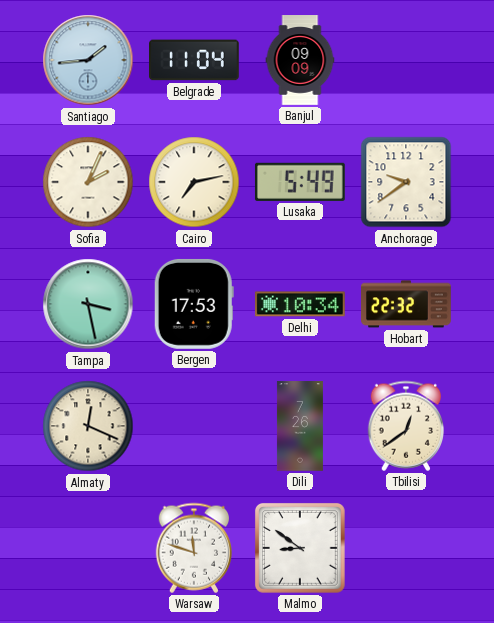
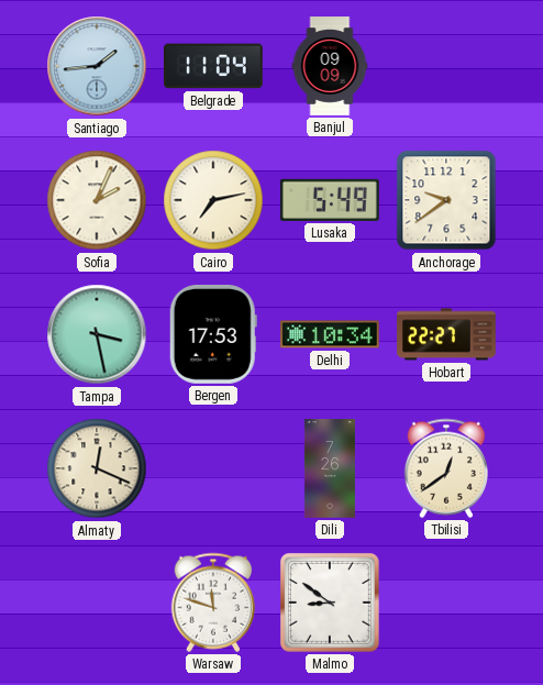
Hobart: 22:32 -> 22:27 (446, 334)
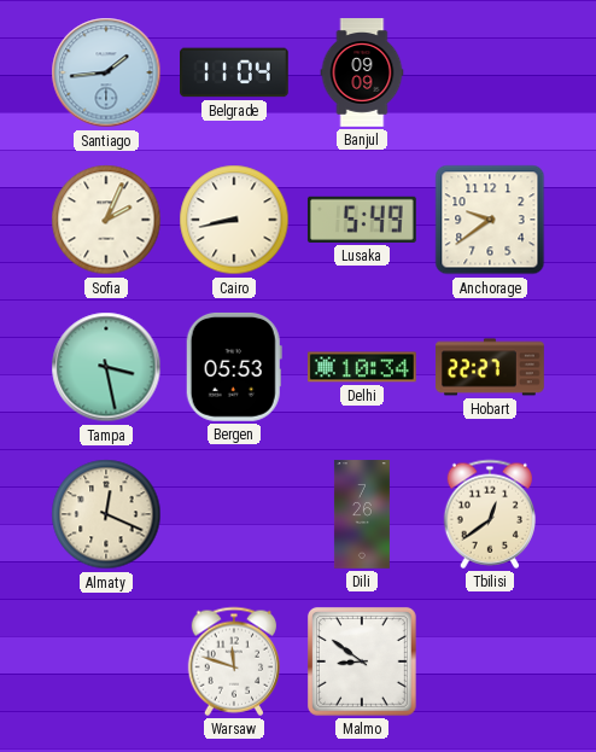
Cairo: 7:13 -> 8:43 (234, 220)
Bergen: 17:53 -> 05:53 (234, 367)
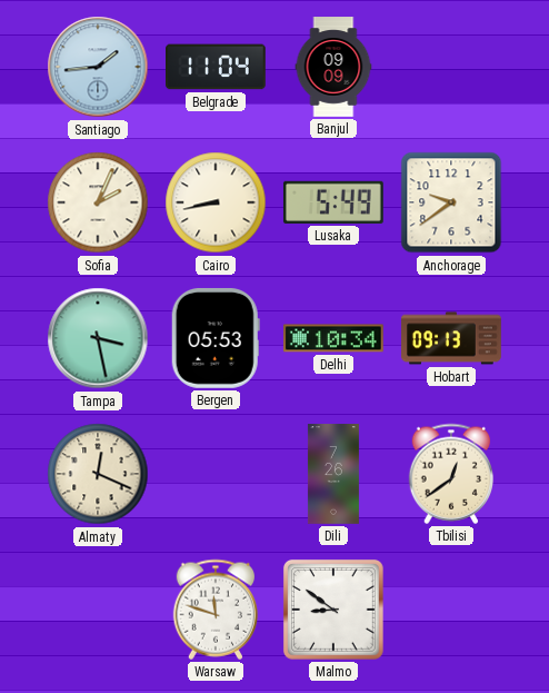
Hobart: 22:27 -> 09:13 (451, 338)
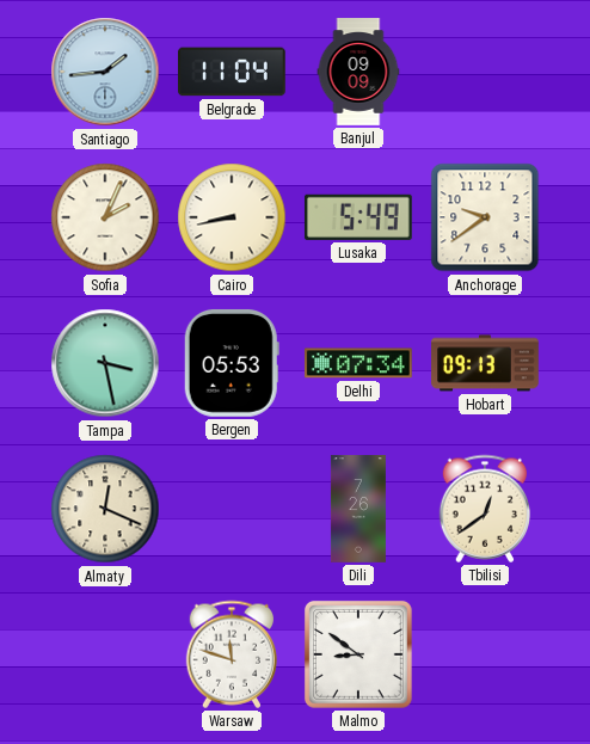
Delhi: 10:34 -> 07:34 (358, 363)
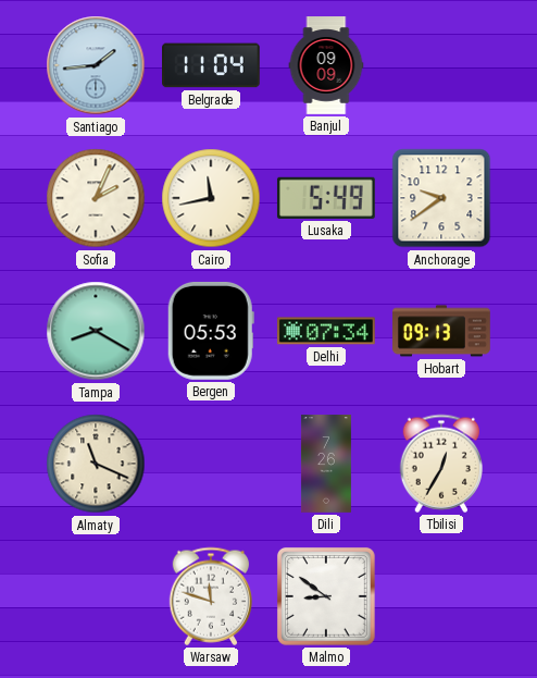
Cairo: 8:43 -> 11:43 (211, 198)
Tampa: 3:28 -> 8:20 (96, 331)
Almaty: 12:19 -> 11:19 (96, 464)
Tbilisi: 12:39 -> 12:35 (441, 464)
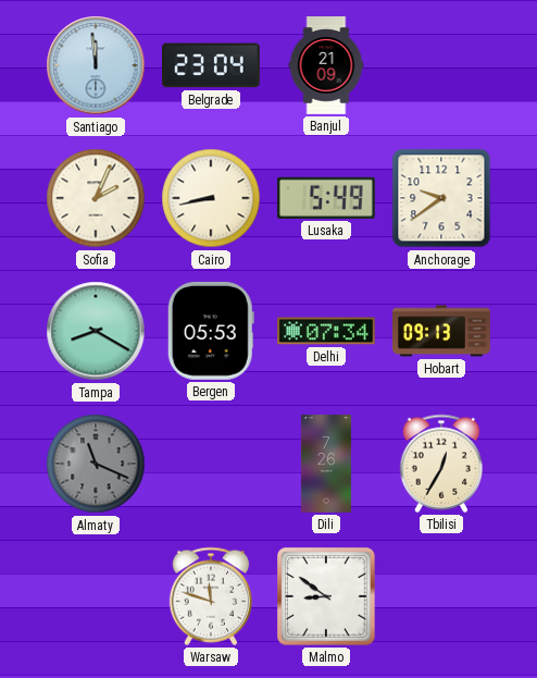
Santiago: 1:44 -> 11:59 (96, 65)
Belgrade: 11:04 -> 23:04 (212, 65)
Banjul: 09:09 -> 21:09 (326, 65)
Cairo: 11:43 -> 8:43 (211, 198)
Almaty dial: cream -> grey (96, 464)
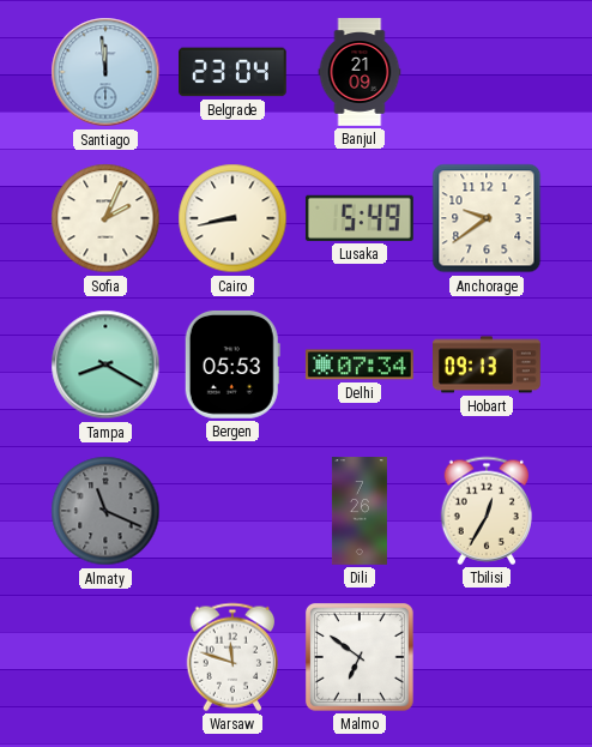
Malmo: 8:51 -> 6:51 (360, 657)
